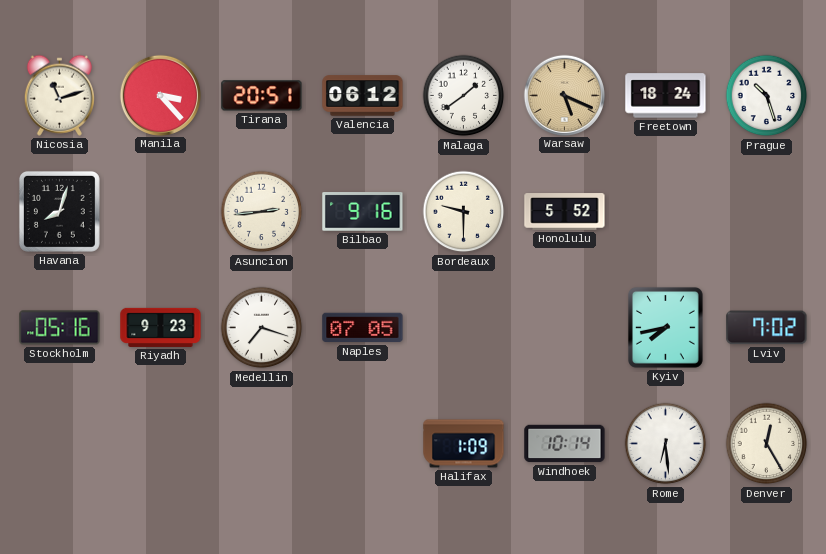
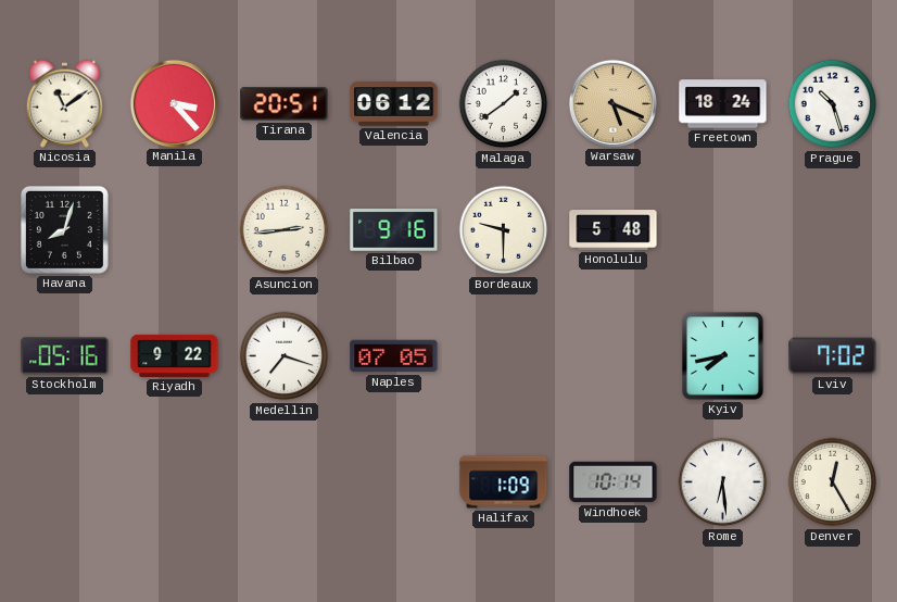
Nicosia: 11:12 -> 11:09 (64, 103)
Honolulu: 5:52 -> 5:48 (614, 230)
Riyadh: 9:23 -> 9:22 (175, 355)
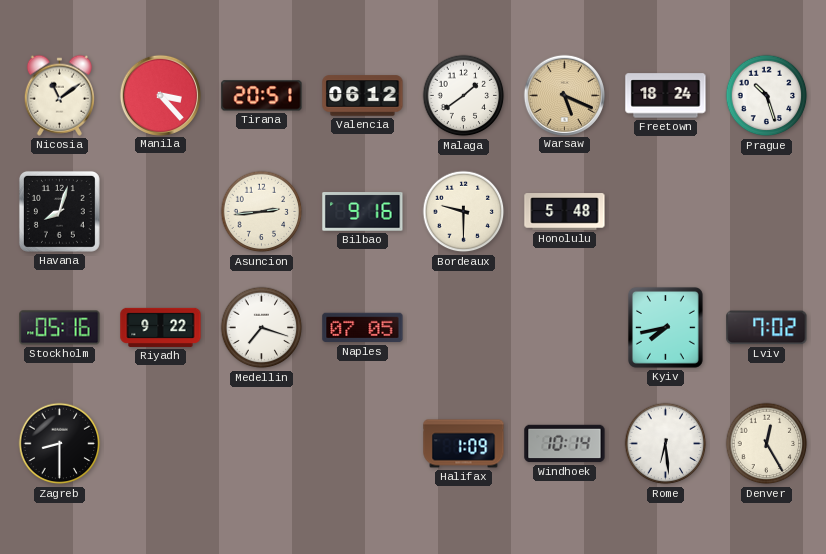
Zagreb: none -> 8:30 (60, 444)
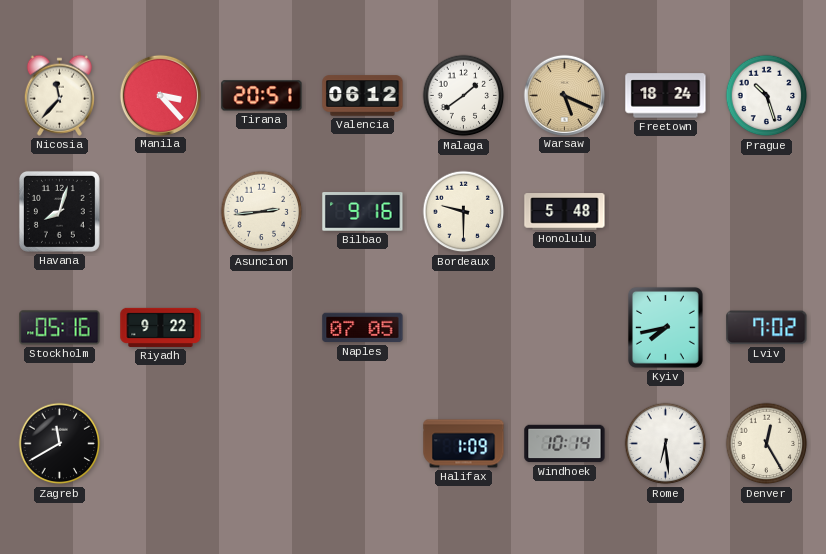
Nicosia: 11:09 -> 11:37 (59, 95)
Medellin: 7:18 -> none (262, 328)
Zagreb: 8:30 -> 11:40 (60, 444)
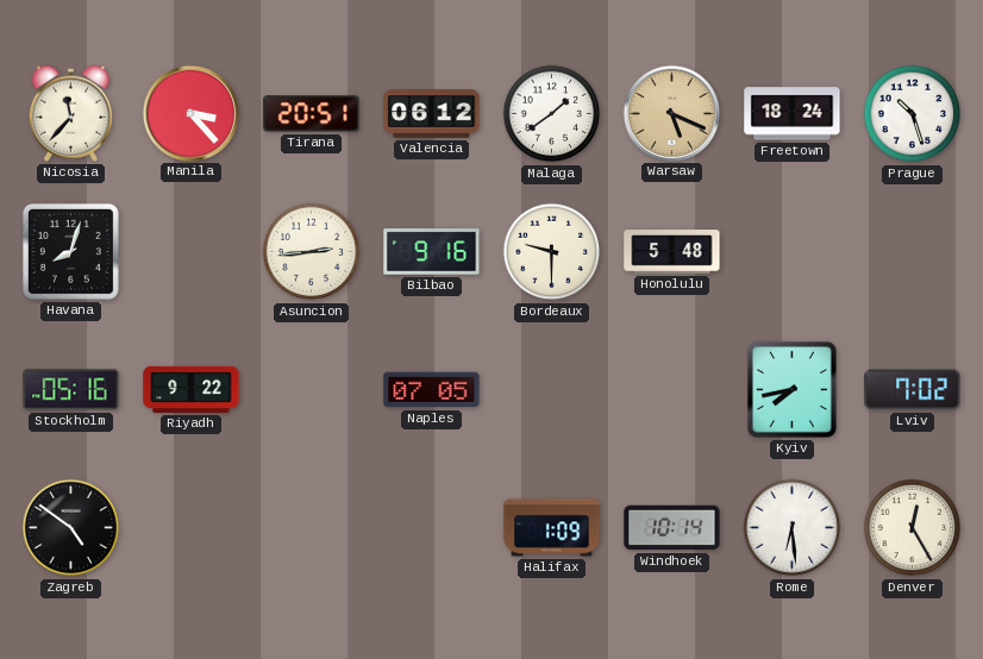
Zagreb: 11:40 -> 4:51 (71, 528)
